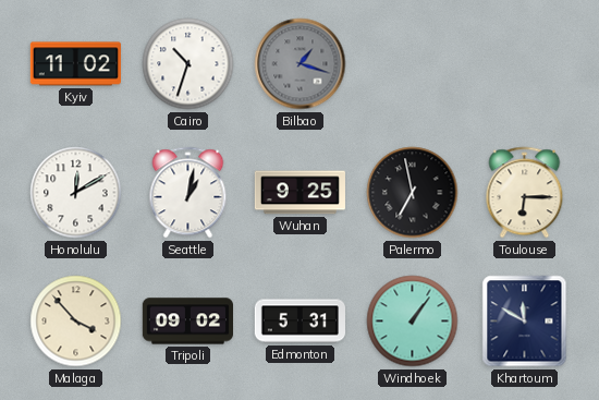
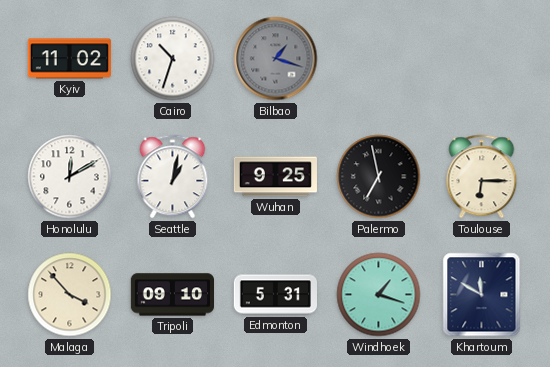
Tripoli: 09:02 -> 09:10 (172, 295)
Windhoek: 1:06 -> 1:18 (379, 295)
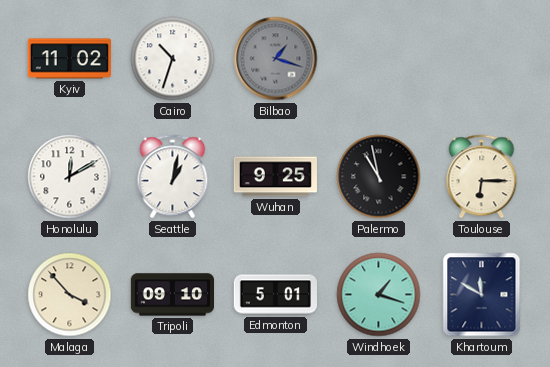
Palermo: 6:58 -> 10:58 (379, 177)
Edmonton: 5:31 -> 5:01 (275, 295)
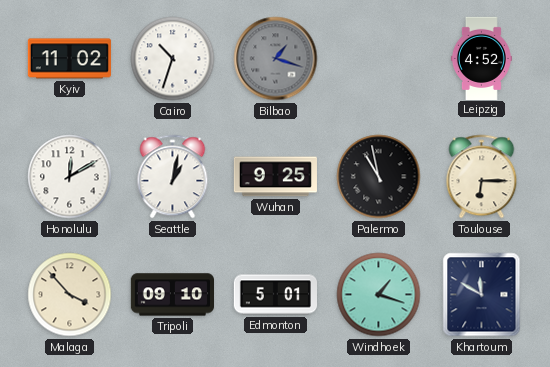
Leipzig: none -> 4:52 (481, 58)
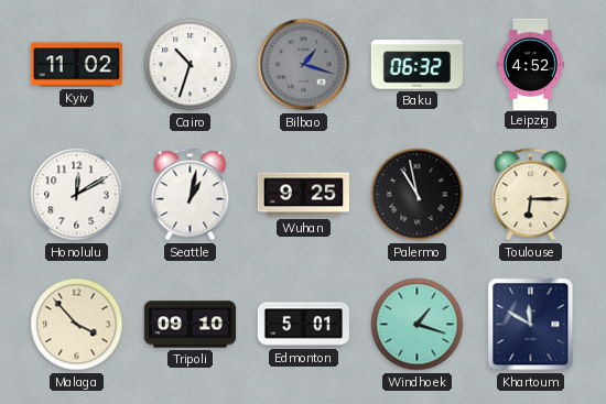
Baku: none -> 06:32 (416, 65)
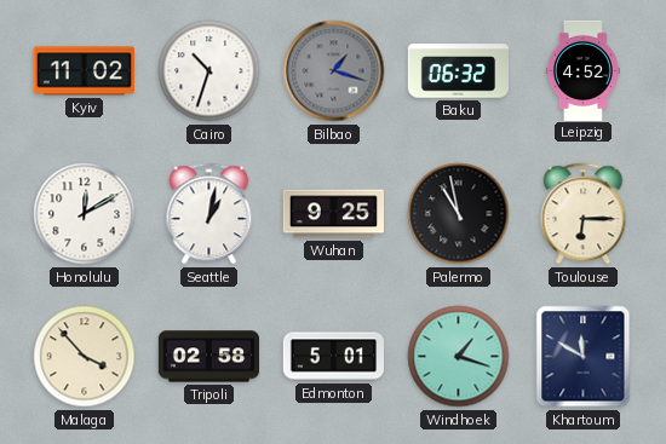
Tripoli: 09:10 -> 02:58 (208, 357)
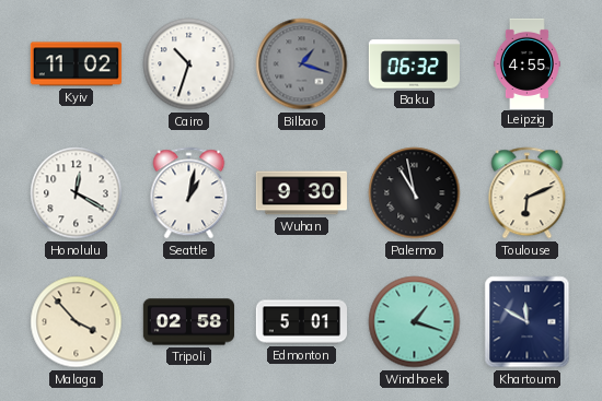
Leipzig: 4:52 -> 4:55 (526, 63)
Honolulu: 12:10 -> 12:20 (77, 193)
Wuhan: 9:25 -> 9:30 (301, 193)
Toulouse: 6:15 -> 6:11 (528, 193)
